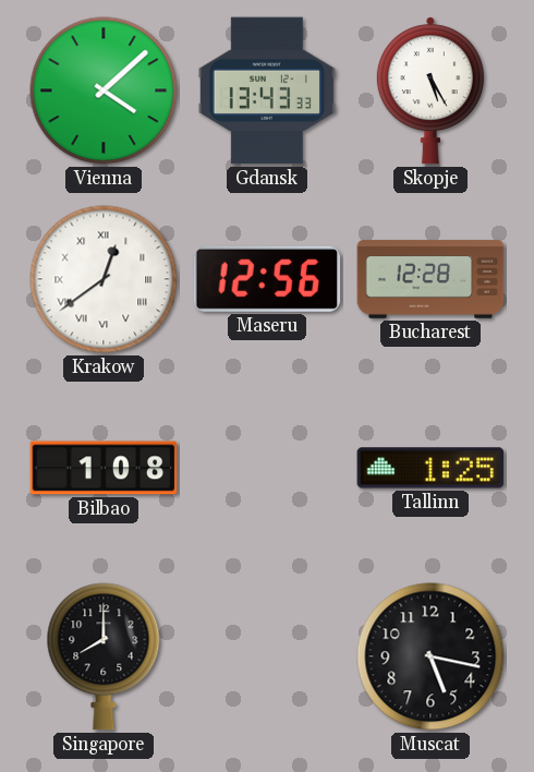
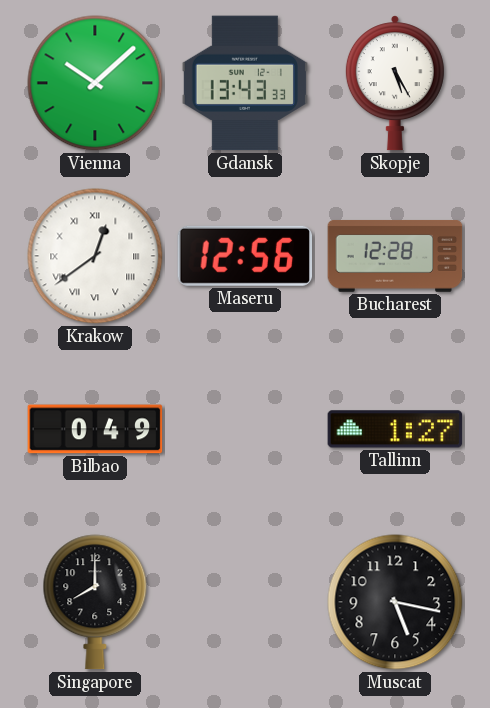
Vienna: 4:08 -> 10:08 (95, 83)
Bilbao: 1:08 -> 0:49 (95, 429)
Tallinn: 1:25 -> 1:27 (395, 429)
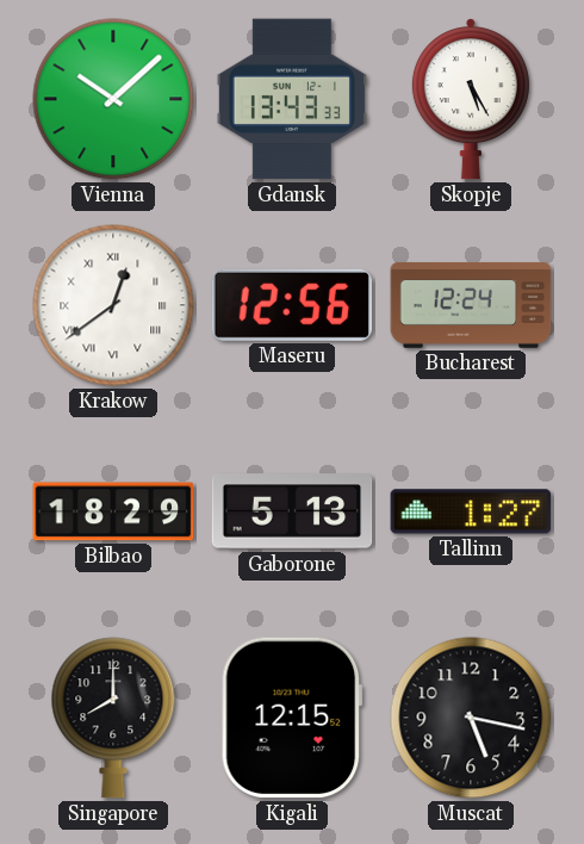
Bucharest: 12:28 -> 12:24 (471, 305)
Bilbao: 0:49 -> 18:29 (113, 511)
Gaborone: none -> 5:13 (292, 511)
Kigali: none -> 12:15 (292, 718)
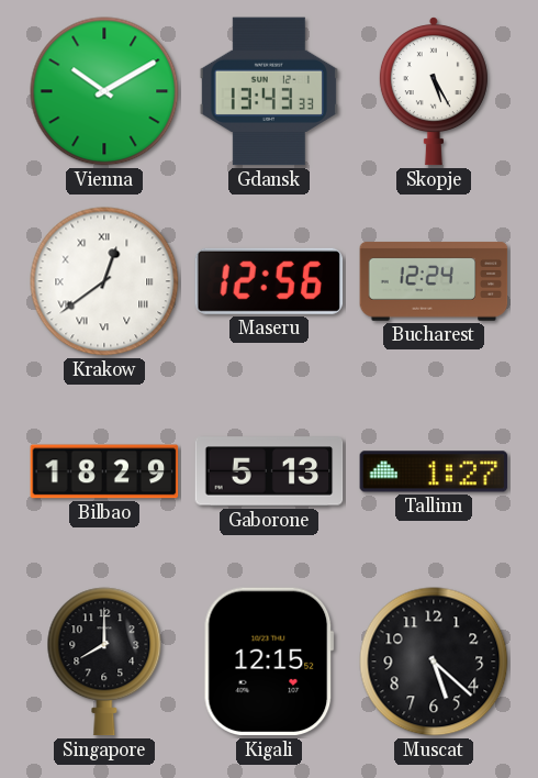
Vienna: 10:08 -> 10:10 (104, 91)
Muscat: 5:17 -> 5:22 (434, 662)
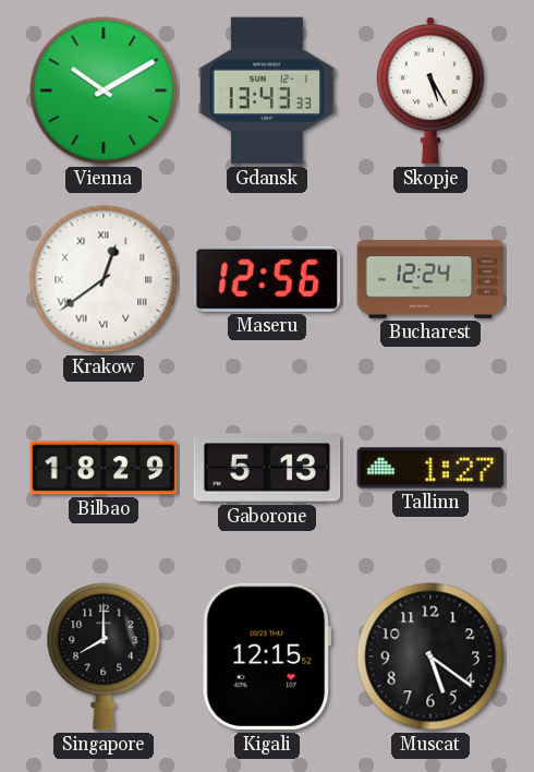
Muscat: 5:22 -> 5:21 (430, 656)
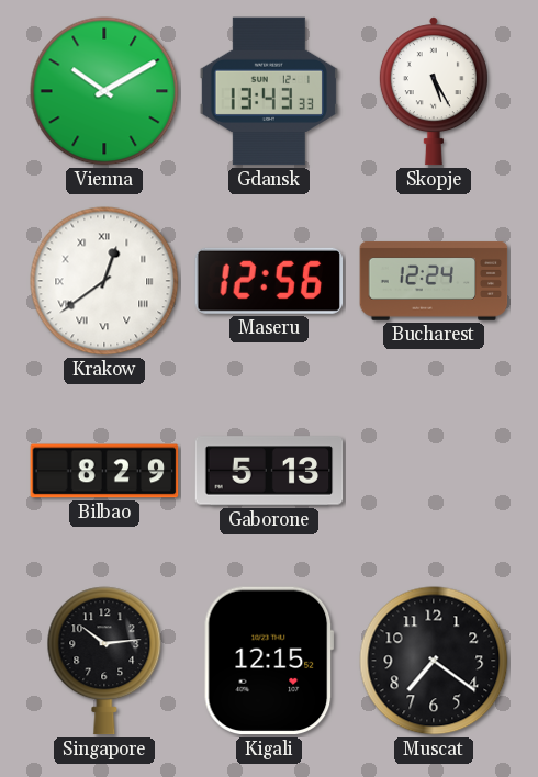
Bilbao: 18:29 -> 8:29 (104, 471)
Tallinn: 1:27 -> none (430, 468)
Singapore: 8:00 -> 10:14 (104, 661)
Muscat: 5:21 -> 7:21 (434, 661)
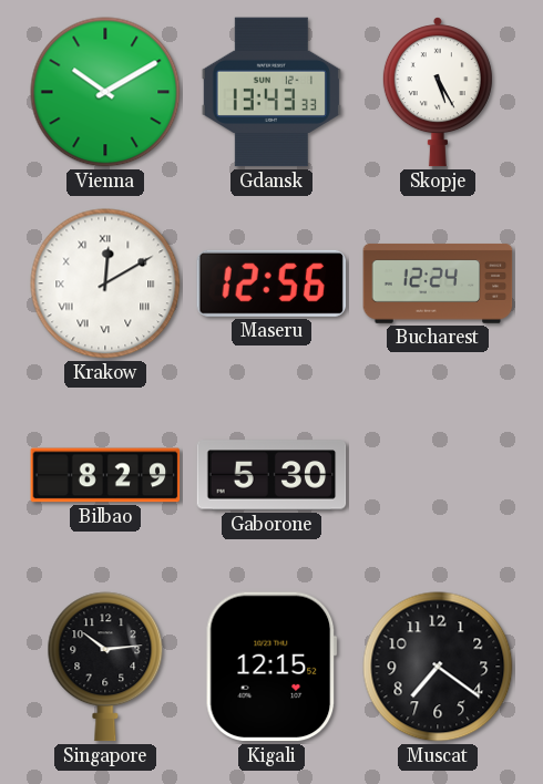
Krakow: 12:39 -> 12:10 (105, 283)
Gaborone: 5:13 -> 5:30 (271, 475)
